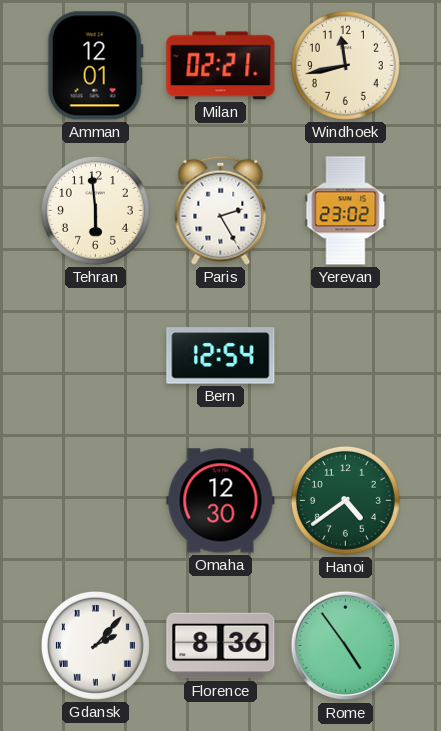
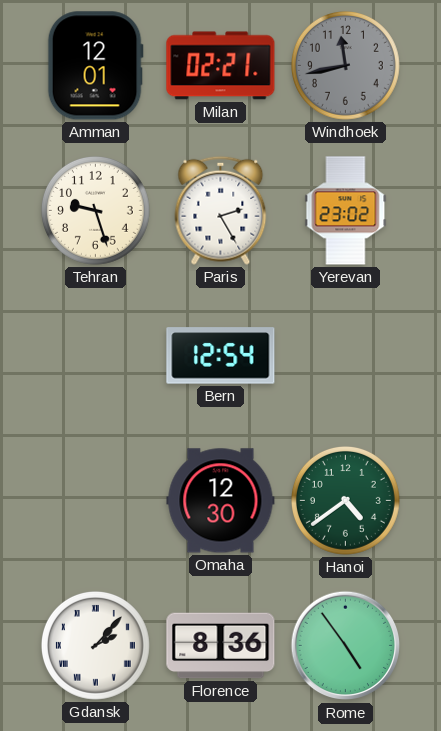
Windhoek dial: cream -> grey (345, 65)
Tehran: 5:59 -> 9:27 (95, 210)
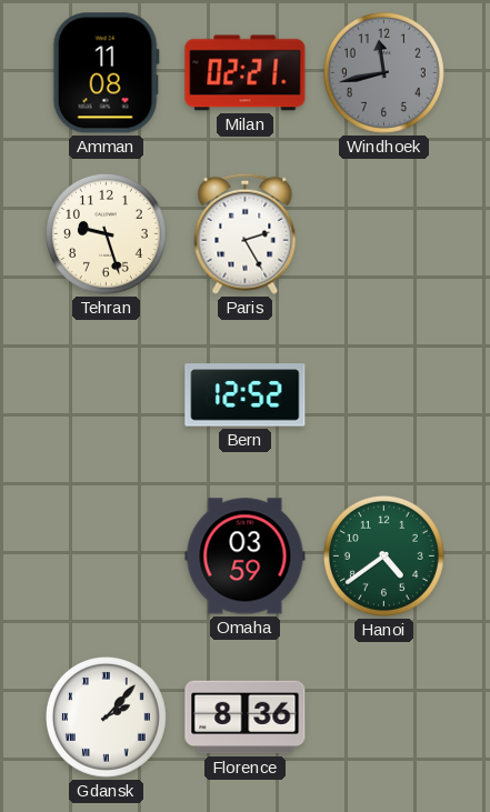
Amman: 12:01 -> 11:08 (106, 73)
Yerevan: 23:02 -> none (346, 211)
Bern: 12:54 -> 12:52 (246, 395)
Omaha: 12:30 -> 03:59 (246, 557)
Rome: 4:54 -> none (346, 646)
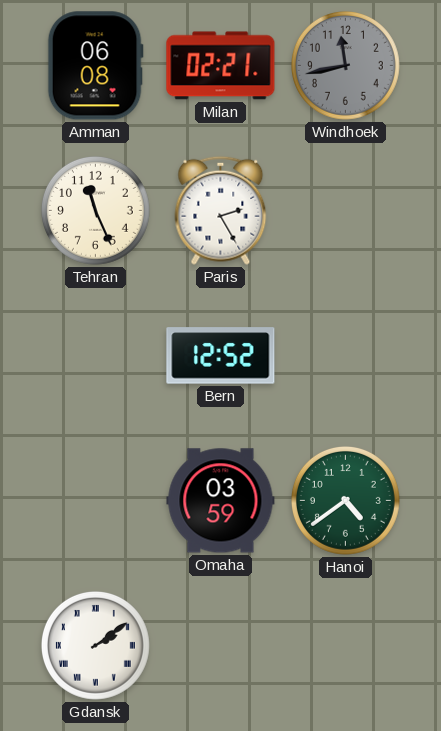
Amman: 11:08 -> 06:08 (95, 66)
Tehran: 9:27 -> 11:26 (95, 210)
Gdansk: 2:07 -> 2:09 (95, 645)
Florence: 8:36 -> none (246, 718)
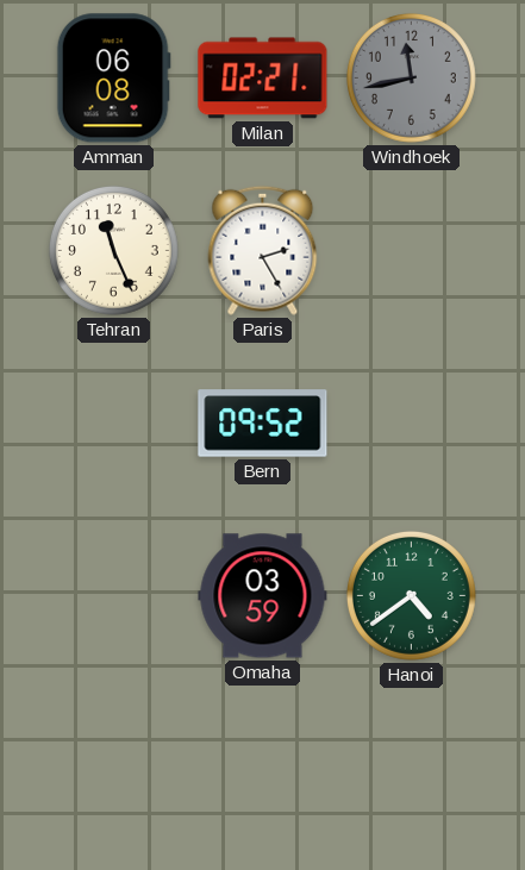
Bern: 12:52 -> 09:52 (263, 424)
Gdansk: 2:09 -> none (95, 645)
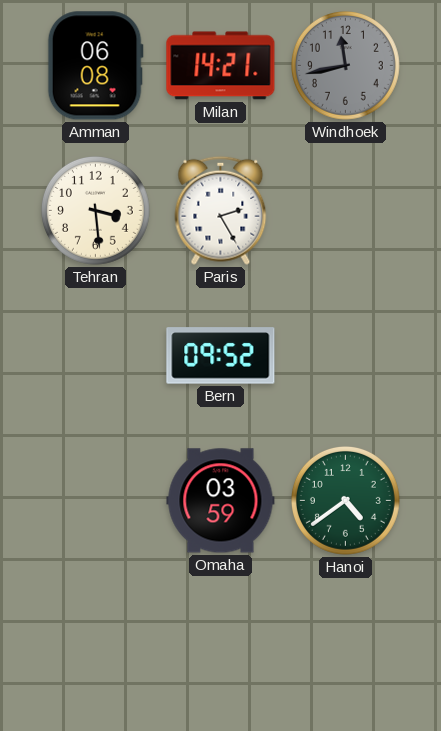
Milan: 02:21 -> 14:21 (221, 66)
Tehran: 11:26 -> 3:29 (95, 210)
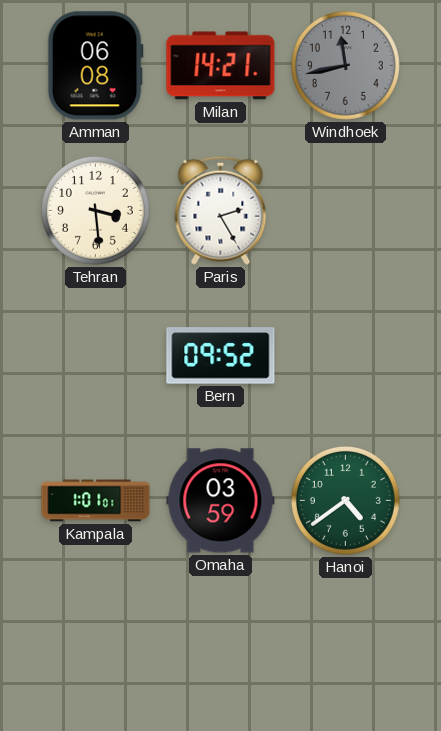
Kampala: none -> 1:01 (96, 501)
